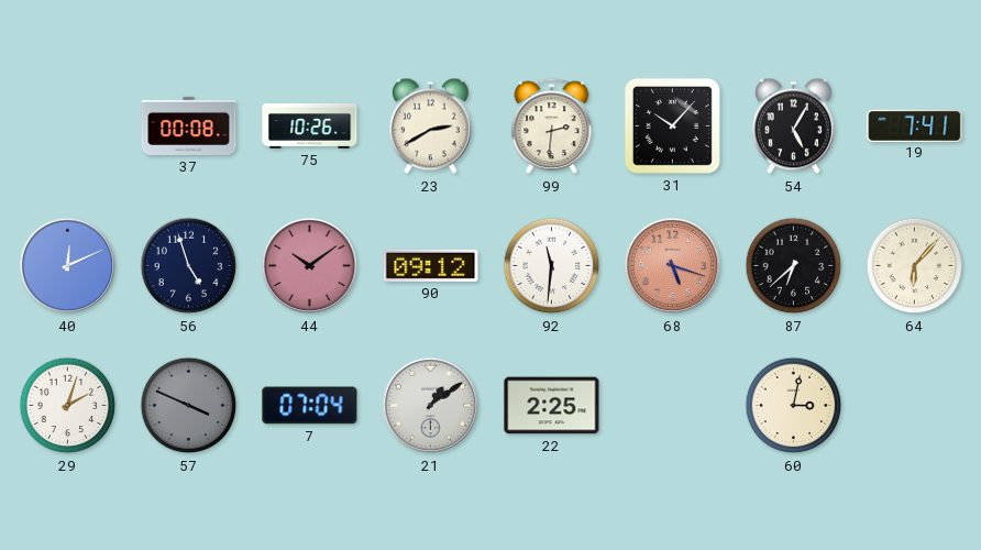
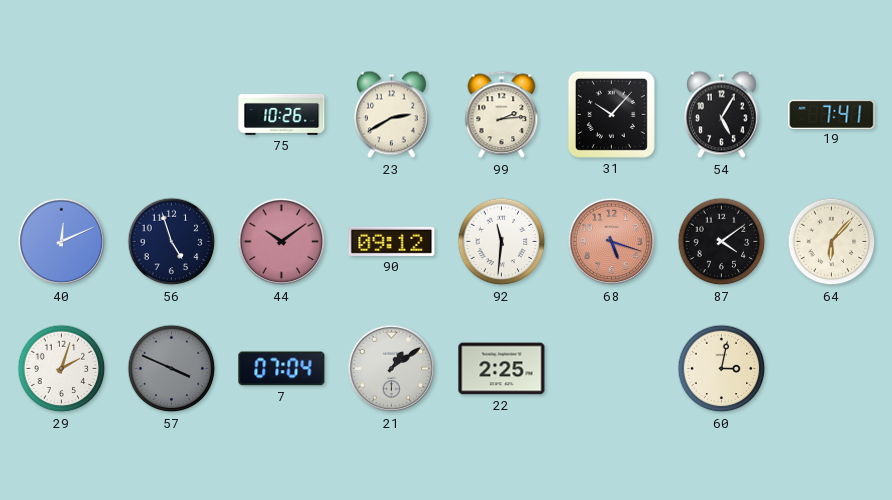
37: 00:08 -> none (189, 125)
99: 2:31 -> 2:14 (502, 115)
87: 6:38 -> 4:09 (722, 242)
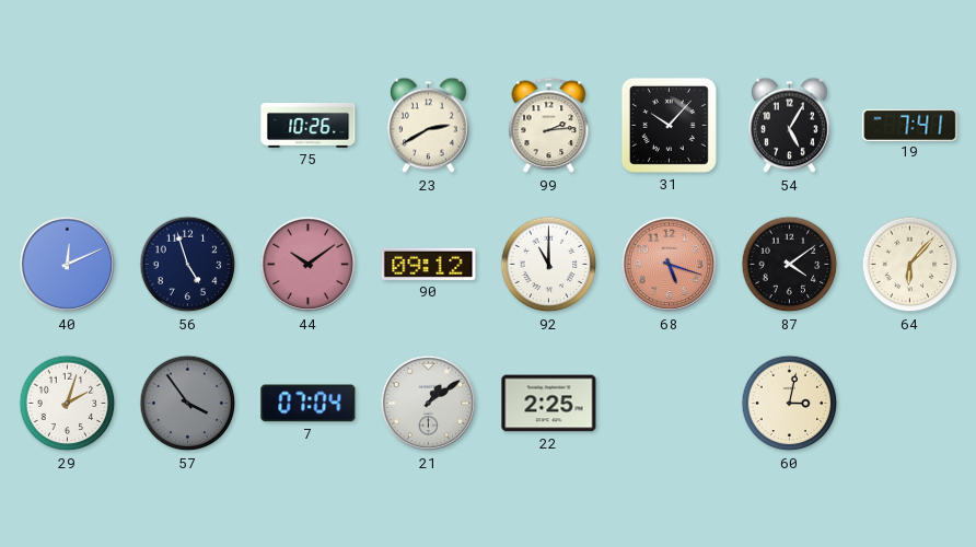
92: 11:31 -> 11:00 (549, 265)
57: 3:49 -> 3:54 (188, 404)
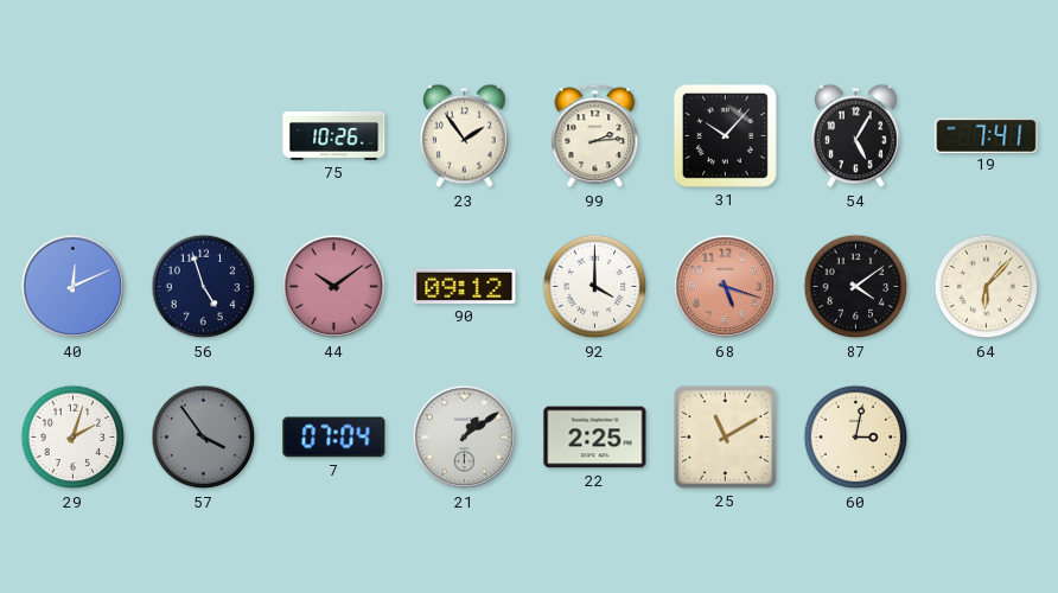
23: 2:40 -> 1:54 (465, 136)
92: 11:00 -> 4:00 (595, 287)
25: none -> 11:10 (726, 438)
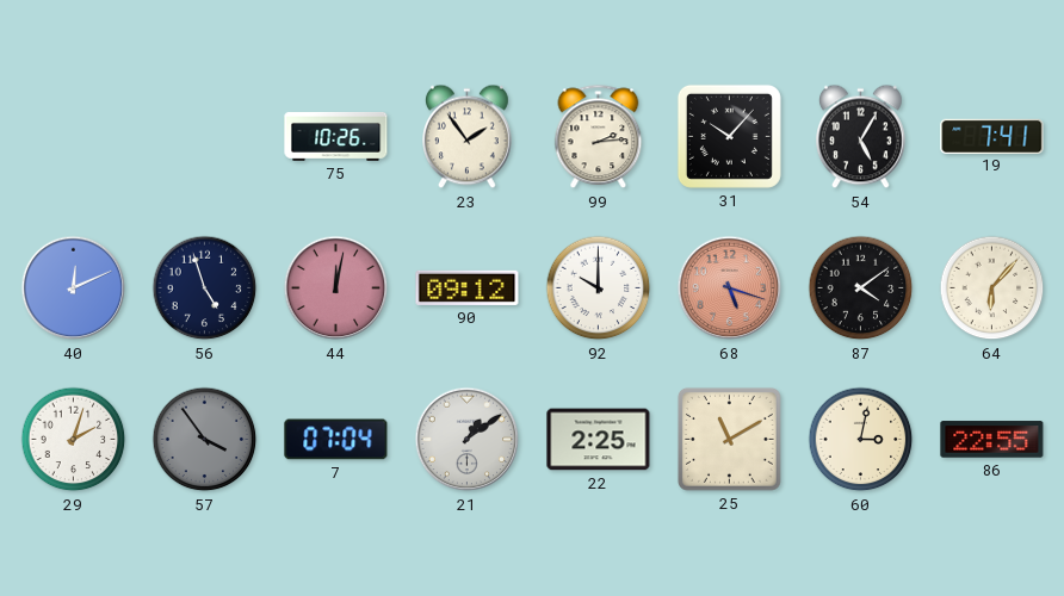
44: 10:09 -> 12:02 (336, 288)
92: 4:00 -> 10:00 (599, 288)
86: none -> 22:55 (992, 440)
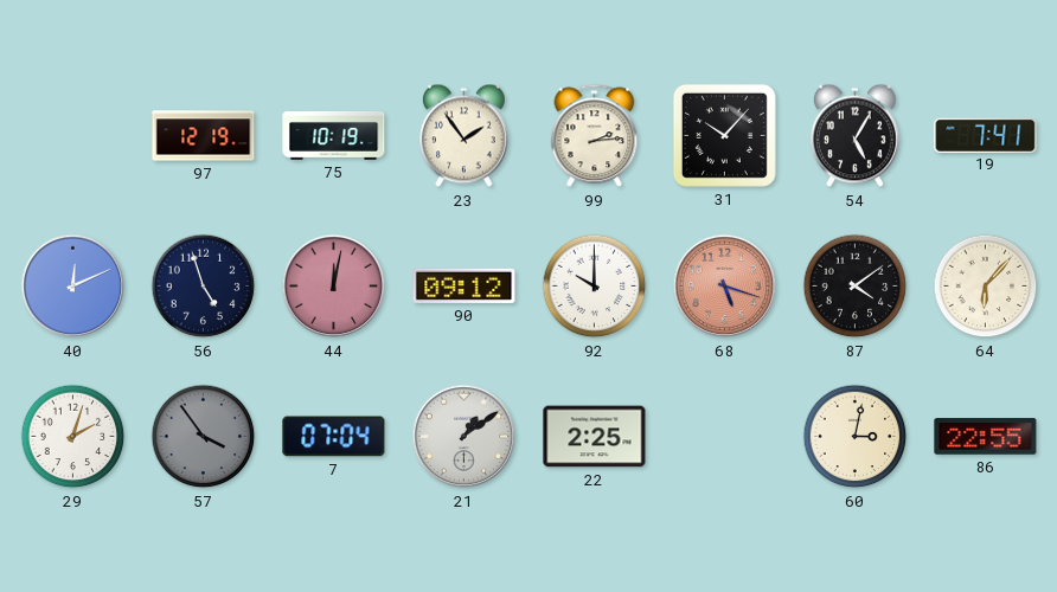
97: none -> 12:19 (204, 136)
75: 10:26 -> 10:19 (334, 135)
25: 11:10 -> none (730, 440)
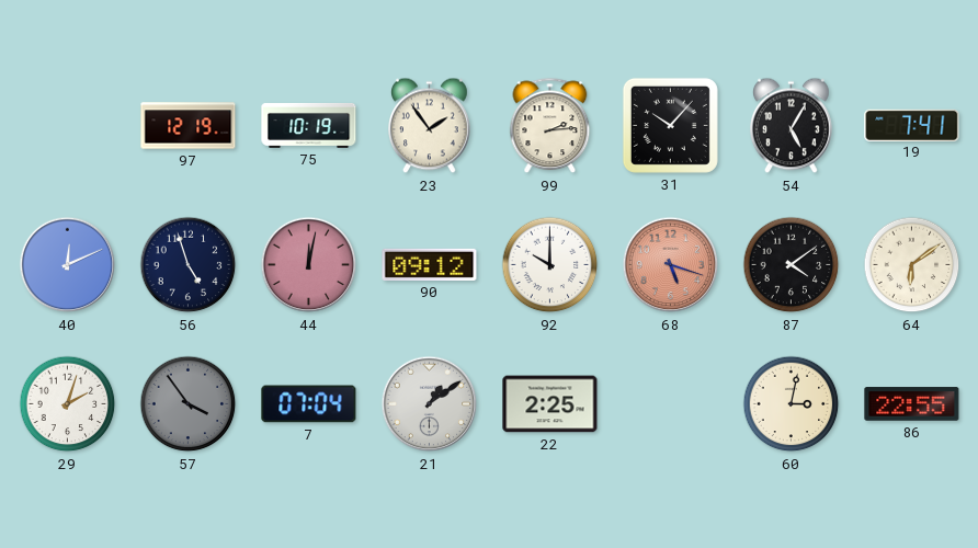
64: 6:07 -> 6:09 (912, 265)
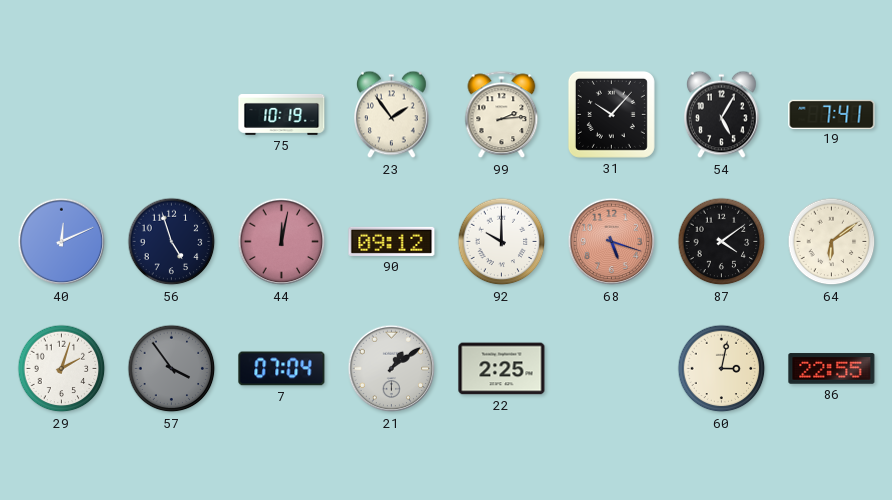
97: 12:19 -> none (189, 126)
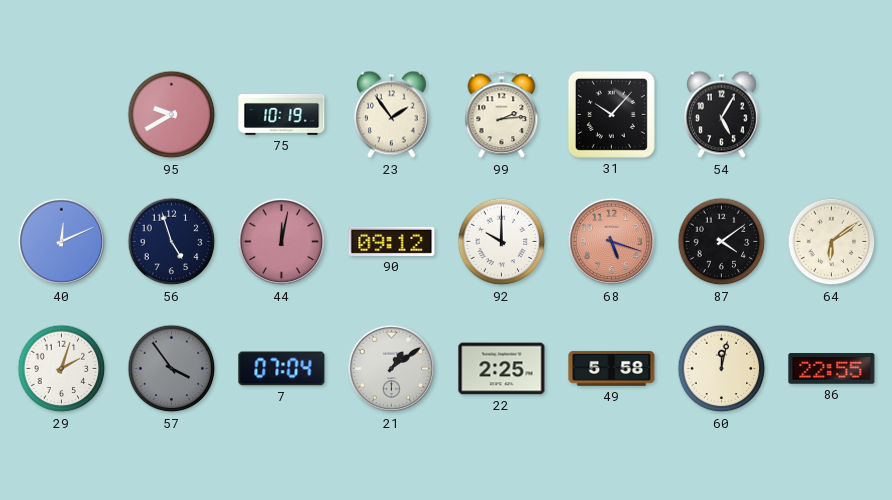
95: none -> 9:40 (172, 115)
19: 7:41 -> none (832, 114)
49: none -> 5:58 (612, 369)
60: 3:02 -> 12:02 (722, 369)
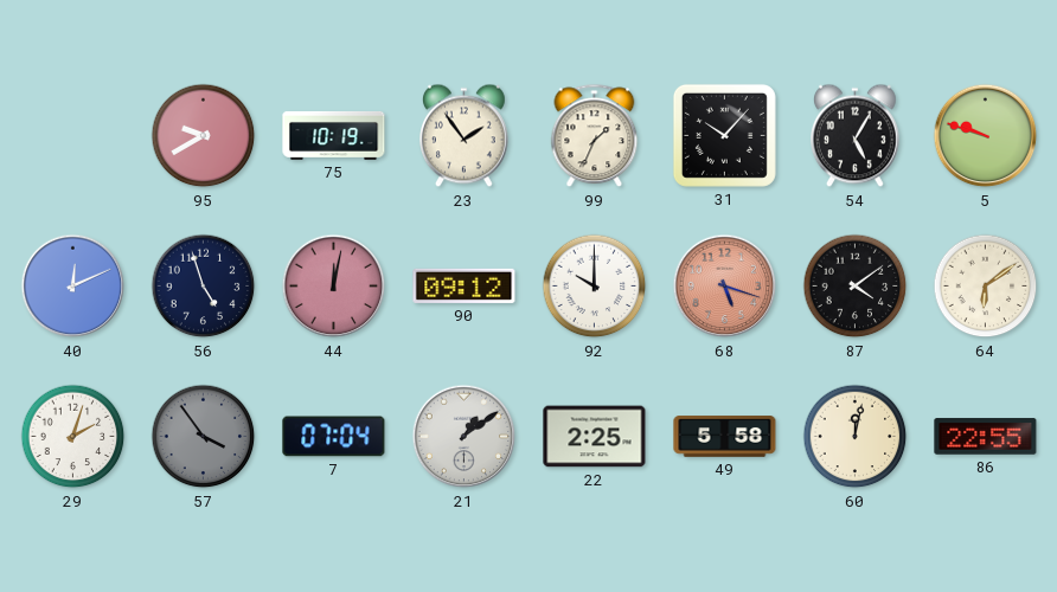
99: 2:14 -> 1:34 (595, 136)
5: none -> 9:48 (986, 136)
